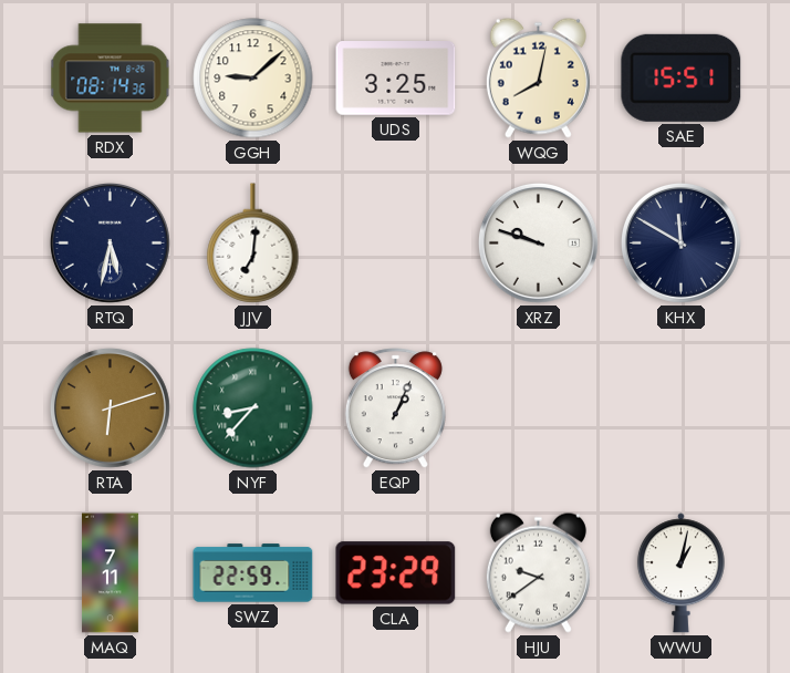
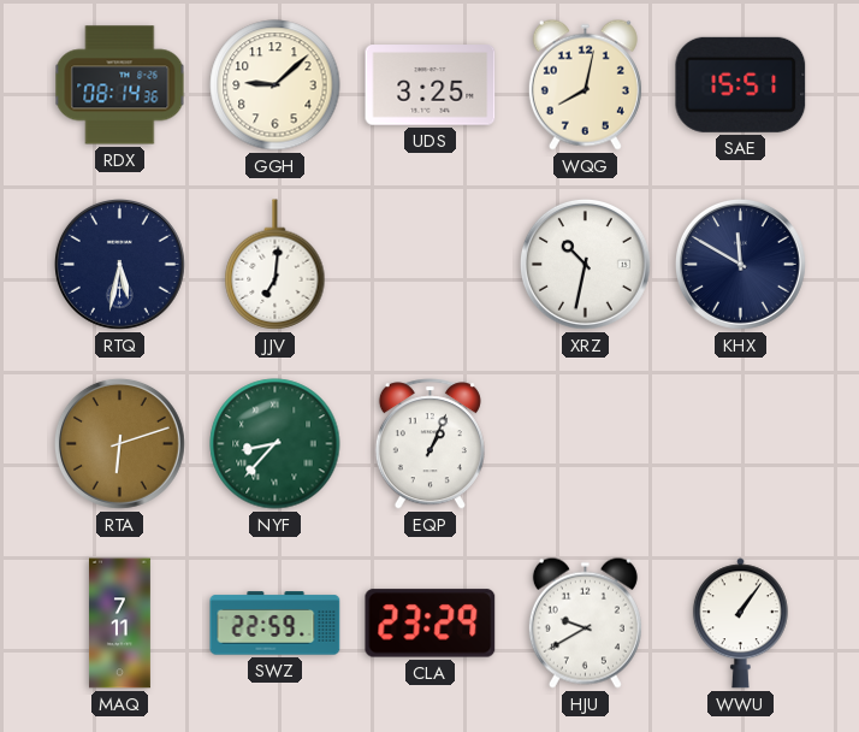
XRZ: 9:48 -> 10:32 (585, 264)
HJU: 9:39 -> 9:40 (585, 622)
WWU: 1:02 -> 1:06 (740, 624)
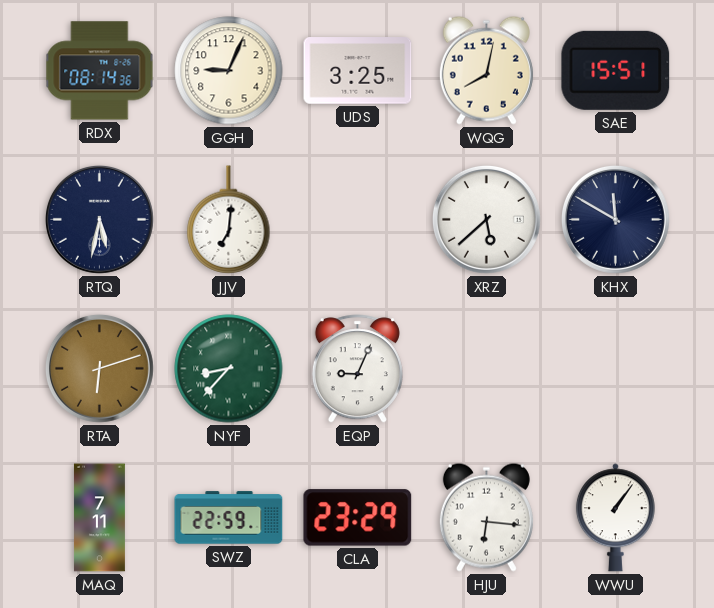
GGH: 9:08 -> 9:04 (229, 71)
XRZ: 10:32 -> 5:38 (486, 219)
EQP: 1:04 -> 9:04 (357, 369)
HJU: 9:40 -> 6:16 (486, 517)
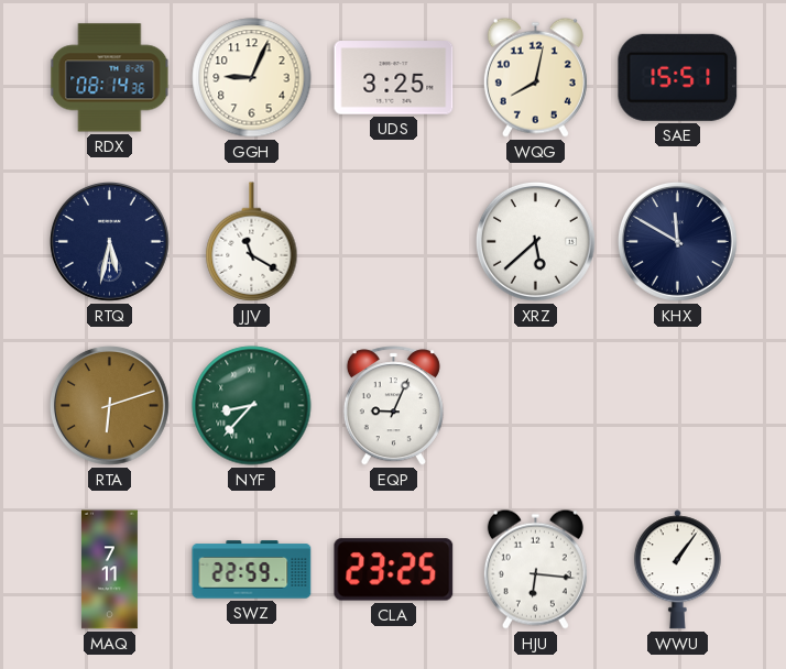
JJV: 7:01 -> 11:20 (252, 242)
CLA: 23:29 -> 23:25 (394, 570)
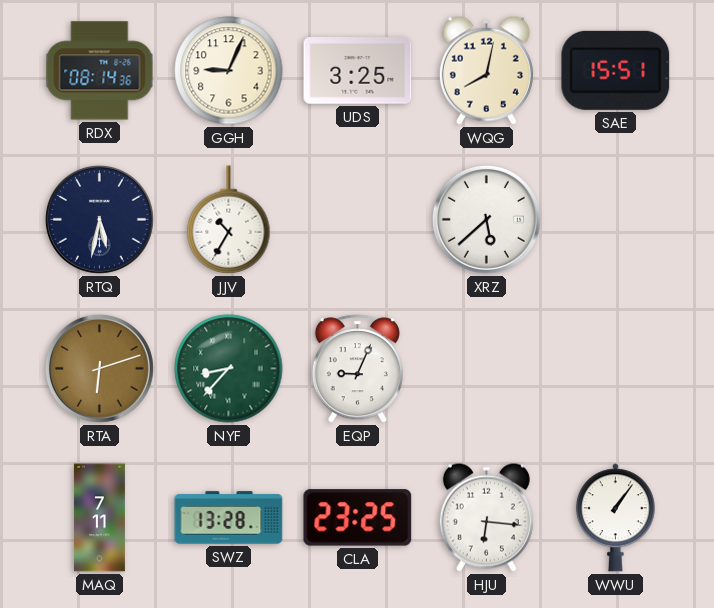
JJV: 11:20 -> 10:35 (229, 220)
KHX: 11:50 -> none (677, 241)
SWZ: 22:59 -> 13:28 (229, 518)
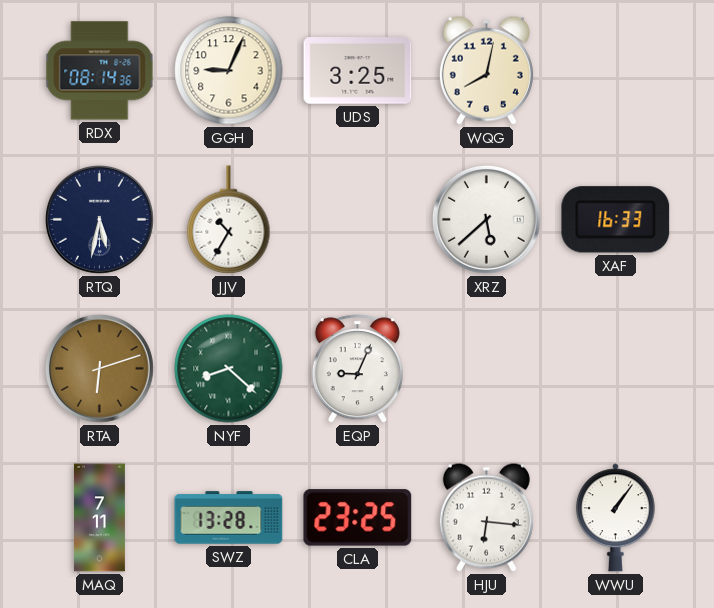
SAE: 15:51 -> none (616, 70)
XAF: none -> 16:33 (616, 220)
NYF: 8:37 -> 8:22 (229, 369)
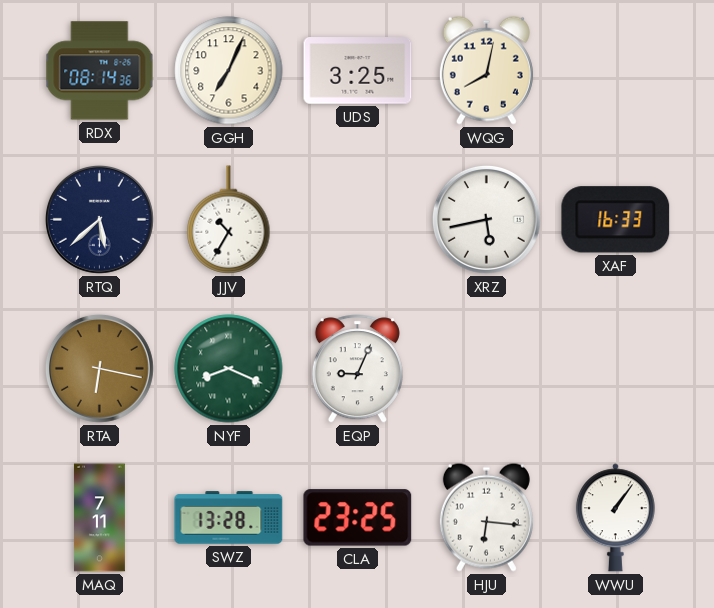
GGH: 9:04 -> 7:04 (229, 71)
RTQ: 5:32 -> 5:38 (99, 219)
XRZ: 5:38 -> 5:43 (486, 219)
RTA: 6:12 -> 6:17 (99, 368)
NYF: 8:22 -> 8:19 (229, 369)
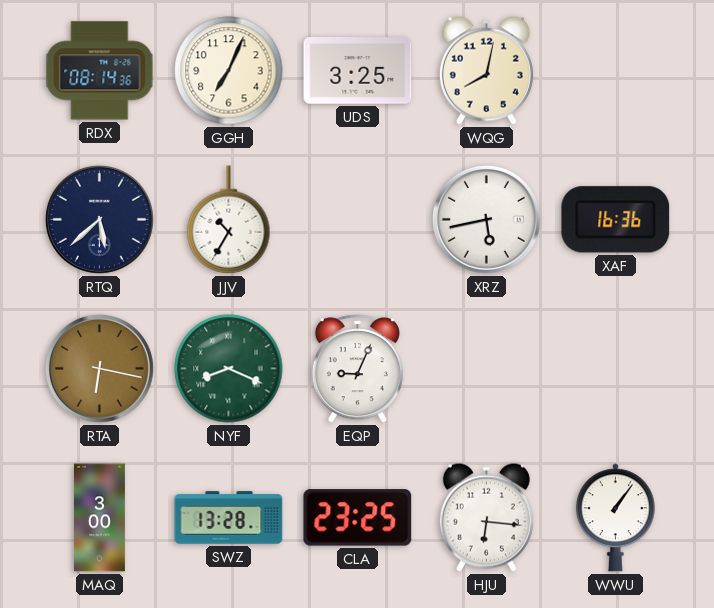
XAF: 16:33 -> 16:36 (616, 220)
MAQ: 7:11 -> 3:00 (99, 518)
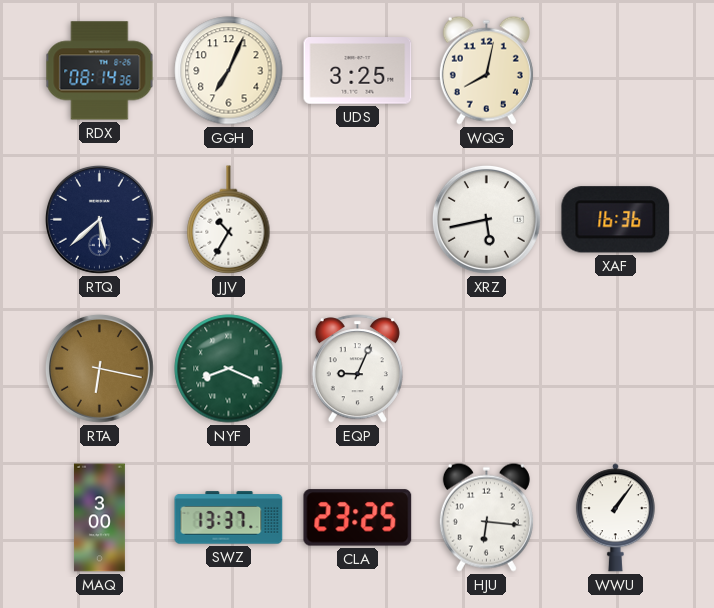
SWZ: 13:28 -> 13:37 (229, 518)
